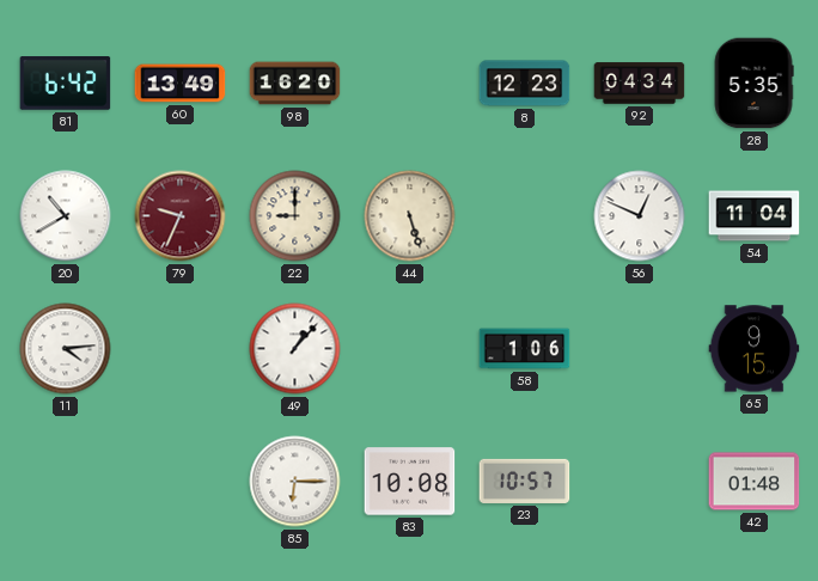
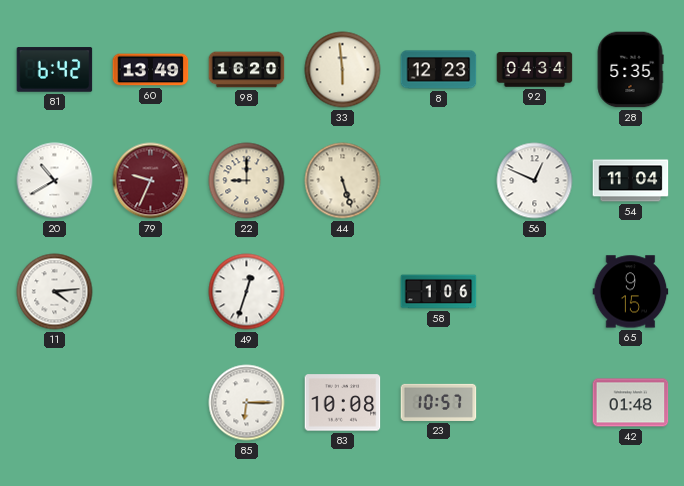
33: none -> 5:59 (343, 70)
49: 1:07 -> 12:33 (247, 292)
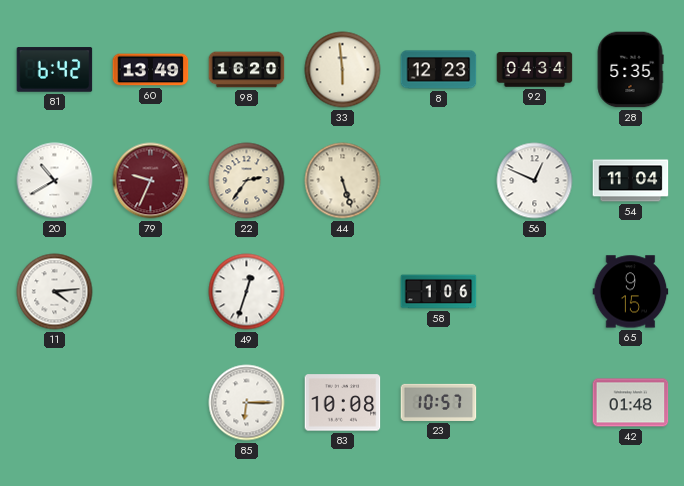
22: 9:00 -> 2:36 (247, 181)
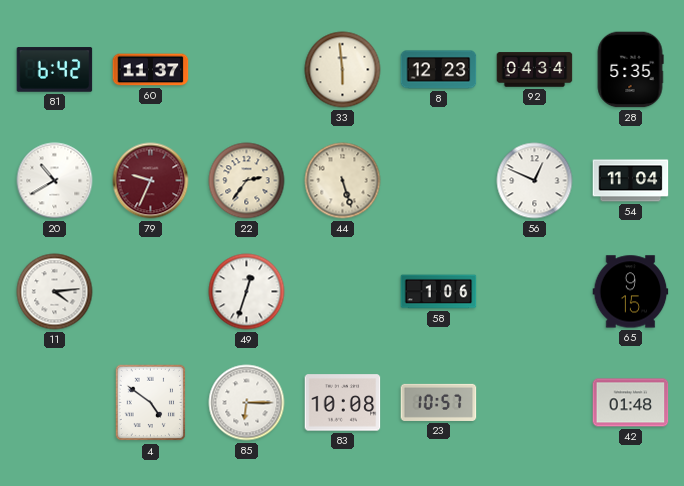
60: 13:49 -> 11:37 (151, 70)
98: 16:20 -> none (247, 70)
4: none -> 4:51 (151, 403)
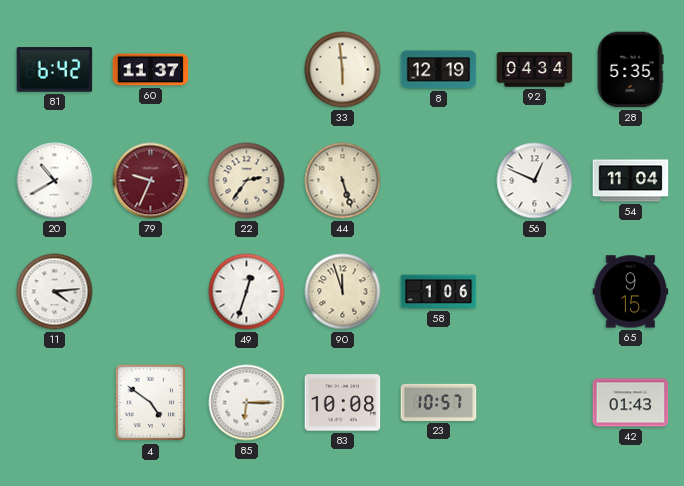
8: 12:23 -> 12:19 (439, 70)
90: none -> 11:57 (343, 292)
42: 01:48 -> 01:43 (631, 403)
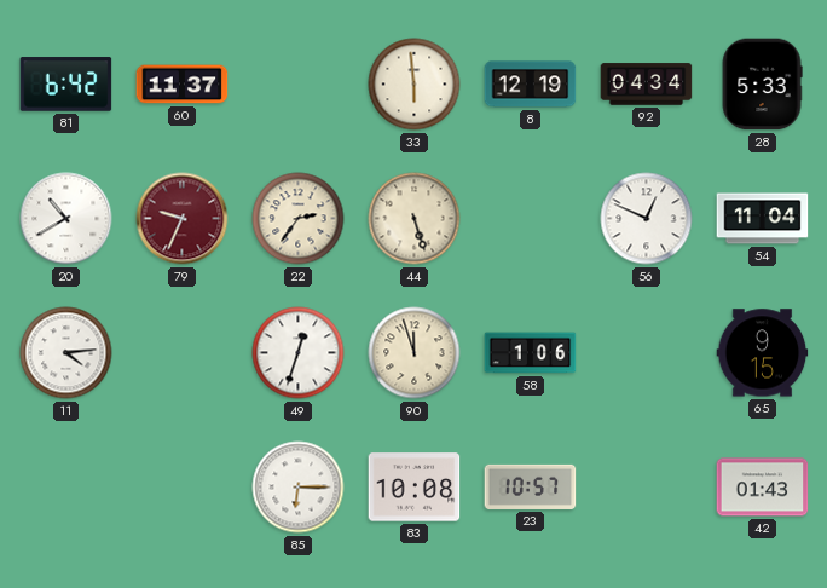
28: 5:35 -> 5:33 (762, 85)
4: 4:51 -> none (151, 403)
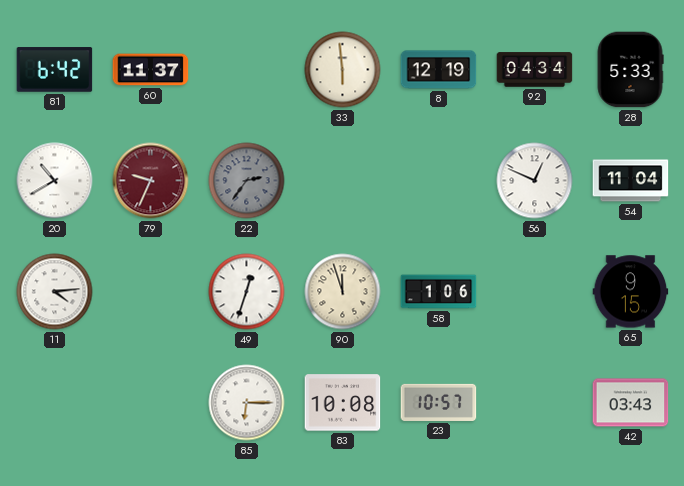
22 dial: cream -> grey (247, 181)
44: 5:27 -> none (415, 219)
42: 01:43 -> 03:43 (631, 403)
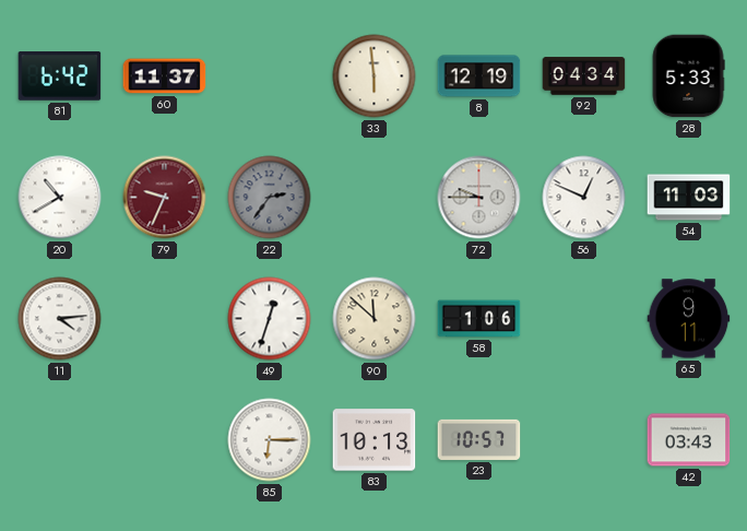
72: none -> 9:45 (479, 198)
54: 11:04 -> 11:03 (689, 198)
90: 11:57 -> 11:52 (375, 319)
65: 9:15 -> 9:11 (689, 319)
83: 10:08 -> 10:13 (375, 440)
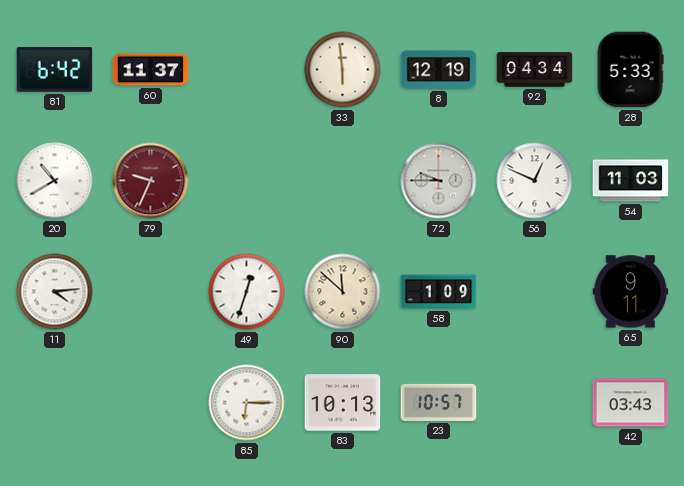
22: 2:36 -> none (270, 198)
58: 1:06 -> 1:09 (439, 292)
